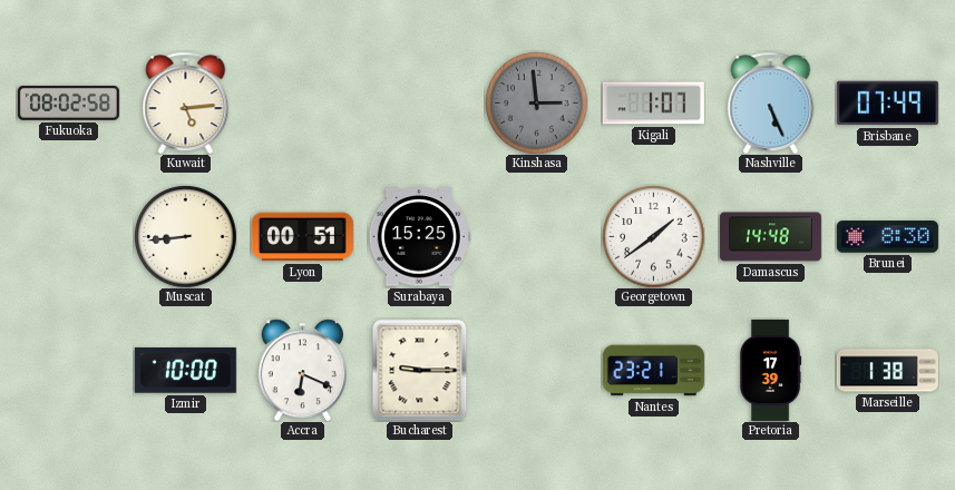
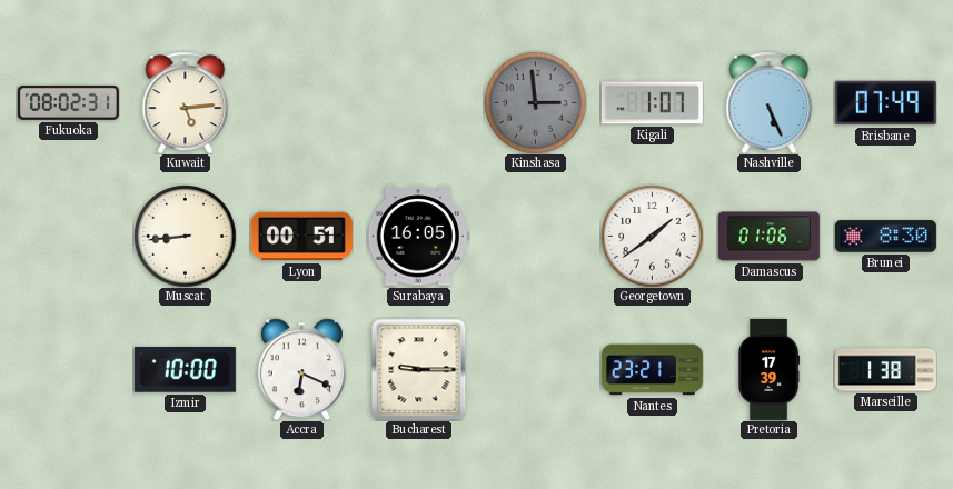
Fukuoka: 08:02:58 -> 08:02:31 (68, 102)
Surabaya: 15:25 -> 16:05 (418, 237)
Damascus: 14:48 -> 01:06 (768, 237)
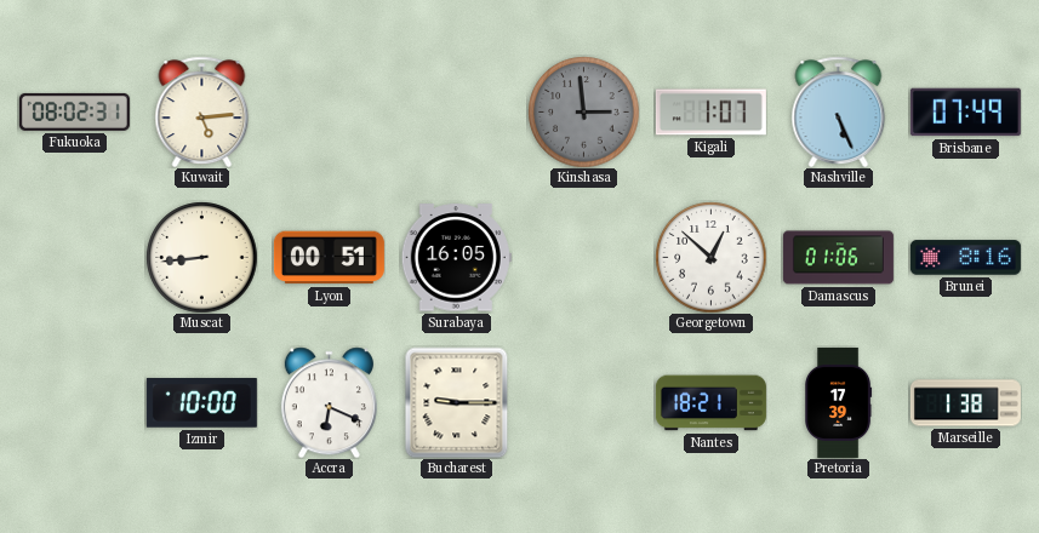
Georgetown: 1:39 -> 12:52 (710, 257)
Brunei: 8:30 -> 8:16 (965, 258)
Nantes: 23:21 -> 18:21 (710, 403)
